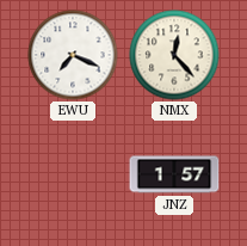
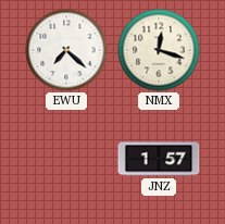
EWU: 7:19 -> 7:22 (66, 50)
NMX: 12:23 -> 12:18 (159, 50)
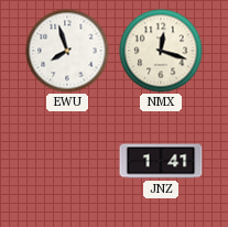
EWU: 7:22 -> 7:57 (67, 51)
JNZ: 1:57 -> 1:41 (161, 161)
